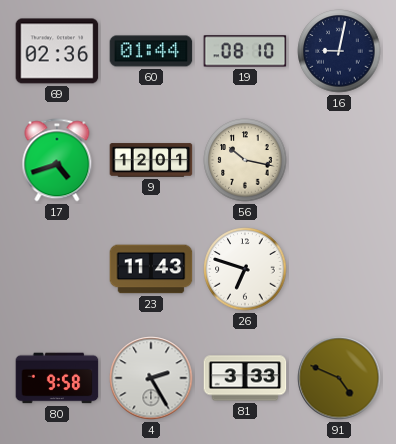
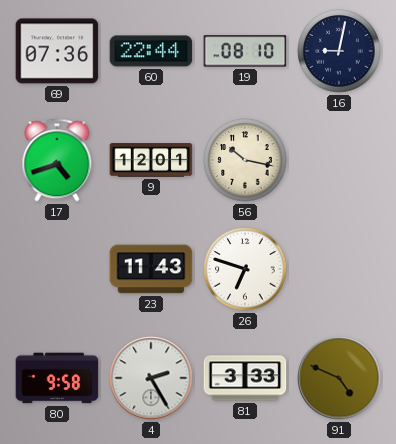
69: 02:36 -> 07:36 (57, 51)
60: 01:44 -> 22:44 (151, 51)
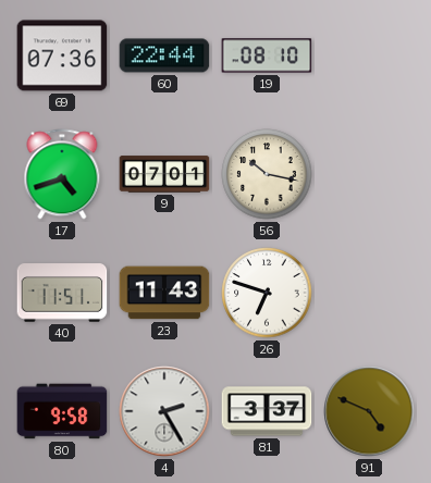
16: 9:02 -> none (339, 51)
9: 12:01 -> 07:01 (164, 174)
40: none -> 11:51 (62, 293)
81: 3:33 -> 3:37 (267, 411)
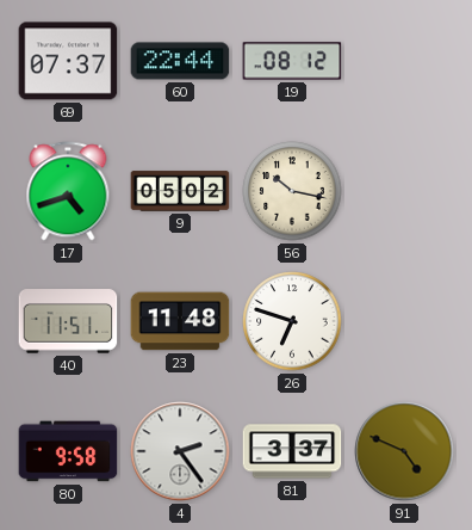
69: 07:36 -> 07:37 (68, 61)
19: 08:10 -> 08:12 (292, 61)
9: 07:01 -> 05:02 (180, 191)
23: 11:43 -> 11:48 (180, 321)
4: 2:25 -> 2:24 (180, 451)
